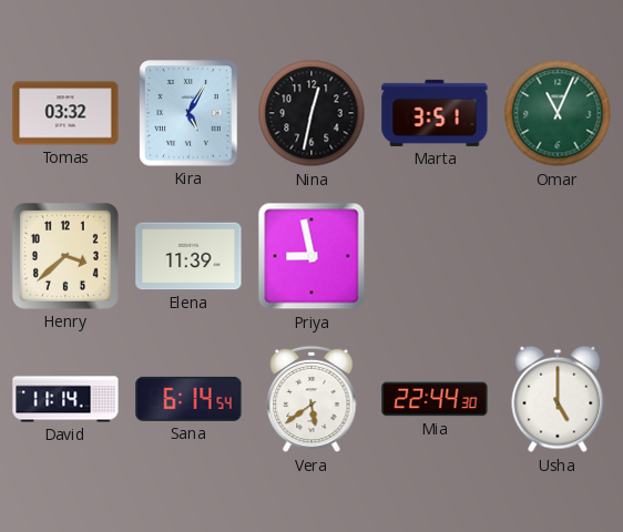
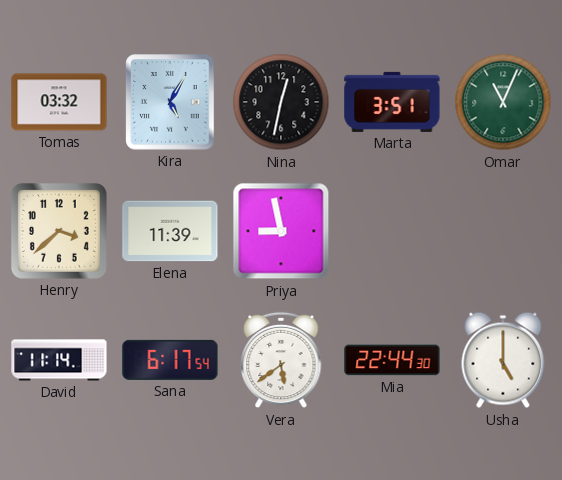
Sana: 6:14 -> 6:17 (170, 360)
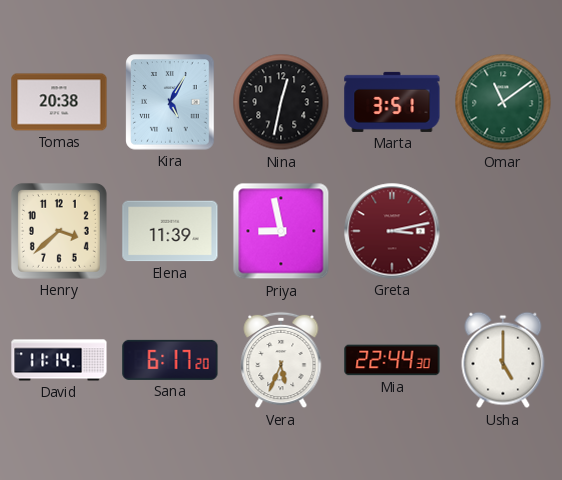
Tomas: 03:32 -> 20:38 (59, 102)
Omar: 11:04 -> 11:09 (503, 102)
Greta: none -> 3:13 (392, 231)
Sana: 6:17:54 -> 6:17:20 (170, 360)
Vera: 5:39 -> 5:34 (281, 360)
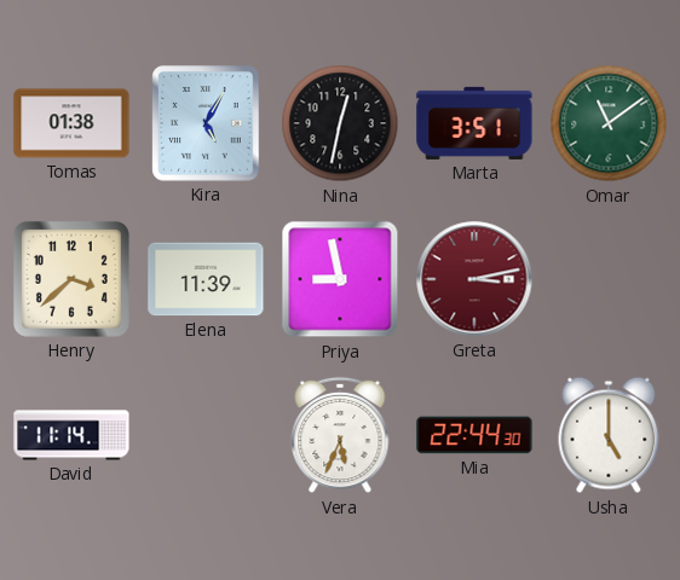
Tomas: 20:38 -> 01:38 (71, 123)
Sana: 6:17 -> none (170, 360)
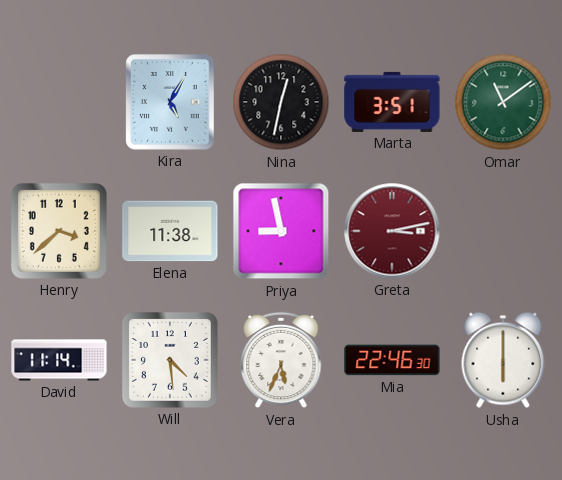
Tomas: 01:38 -> none (71, 123)
Elena: 11:39 -> 11:38 (170, 231)
Will: none -> 4:29 (170, 360)
Mia: 22:44 -> 22:46 (392, 360)
Usha: 5:00 -> 6:00 (503, 360)
